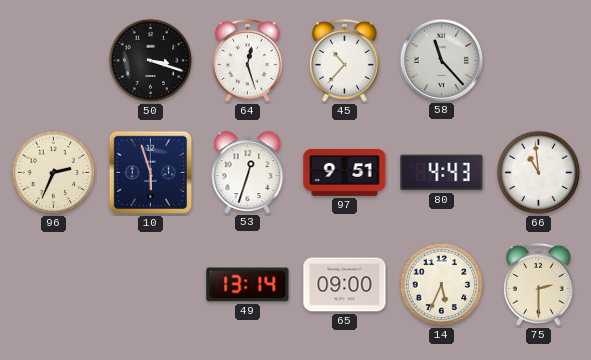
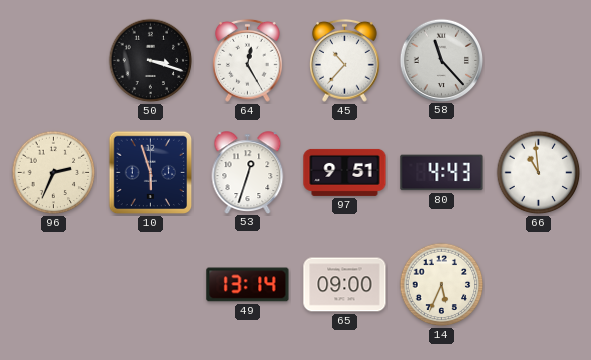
64: 12:27 -> 12:25 (248, 60)
75: 2:30 -> none (539, 284)
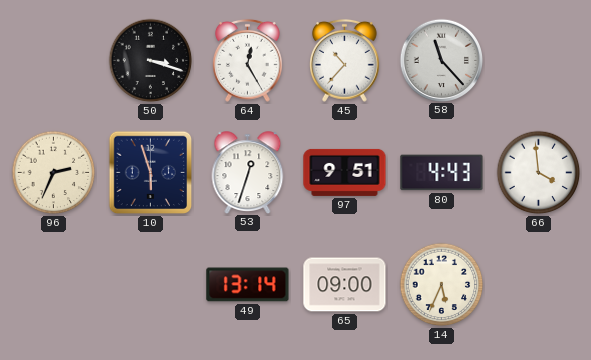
66: 10:59 -> 3:59 (539, 173)
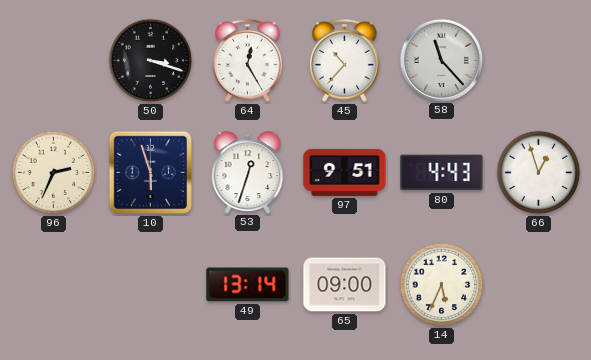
66: 3:59 -> 12:57 (539, 173)
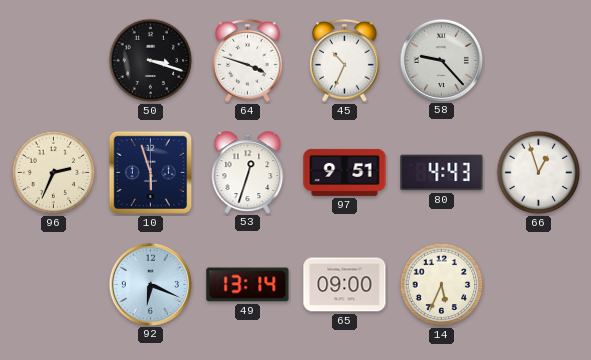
64: 12:25 -> 3:48 (248, 60)
45: 10:37 -> 10:34 (345, 60)
58: 11:23 -> 9:23 (441, 60)
92: none -> 6:19 (150, 284)
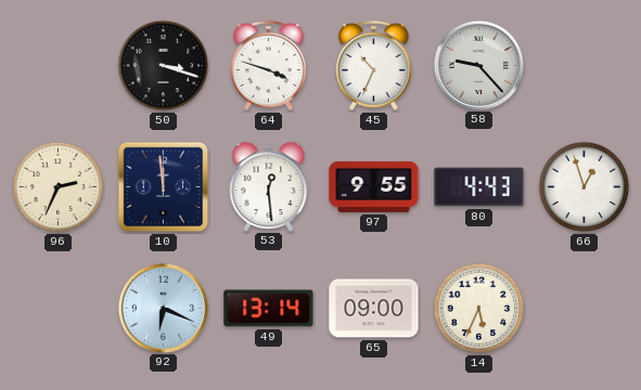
10: 5:57 -> 11:59 (164, 187)
53: 12:33 -> 12:29 (269, 186)
97: 9:51 -> 9:55 (374, 186)
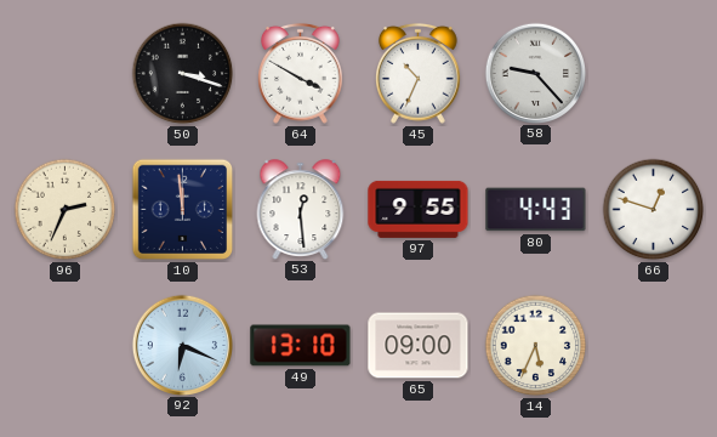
64: 3:48 -> 3:50 (301, 73)
66: 12:57 -> 12:48 (654, 210)
49: 13:14 -> 13:10 (301, 346)
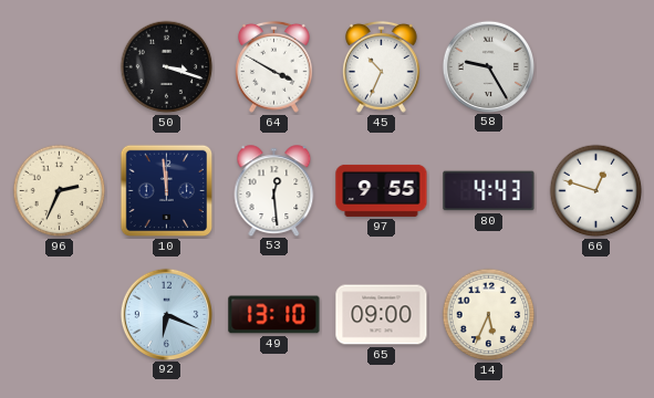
58: 9:23 -> 9:25 (488, 66)
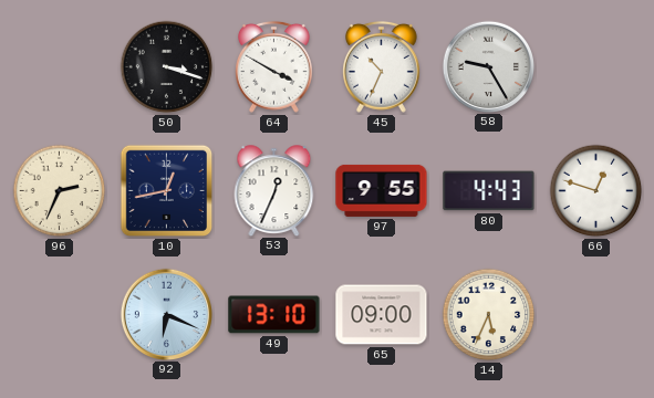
10: 11:59 -> 12:43 (167, 191)
53: 12:29 -> 12:34 (274, 190)
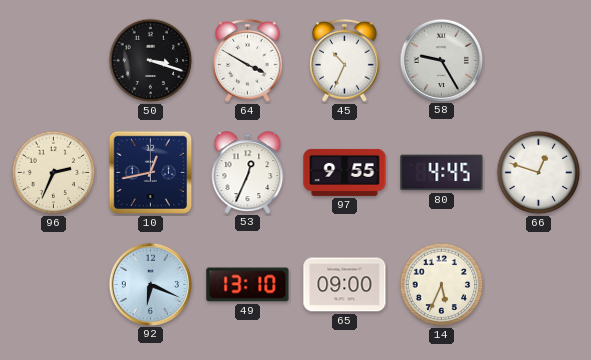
80: 4:43 -> 4:45 (442, 173)
